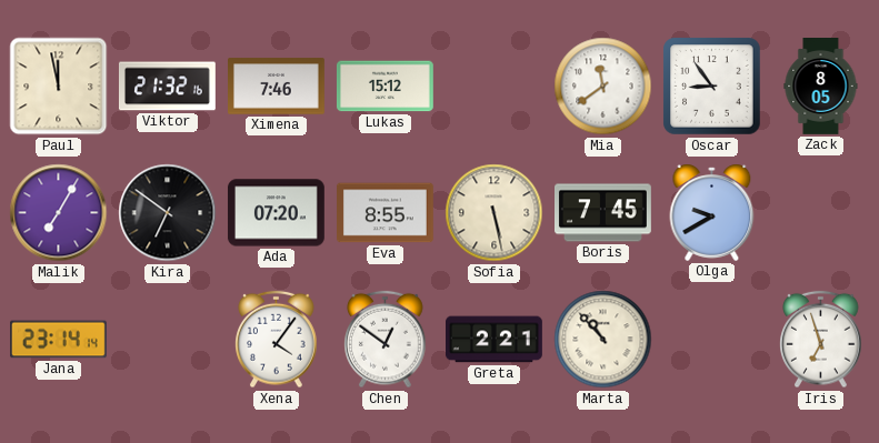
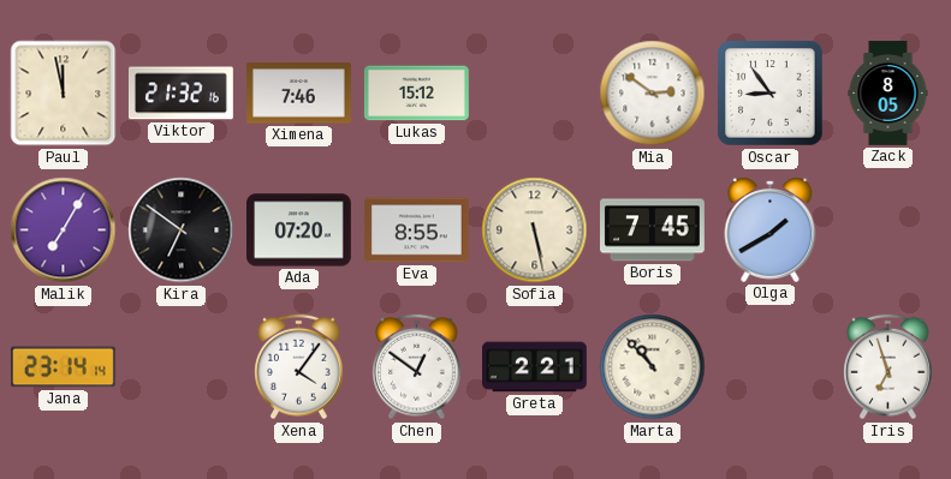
Mia: 11:39 -> 2:51 (653, 94)
Olga: 9:40 -> 1:40 (771, 229)
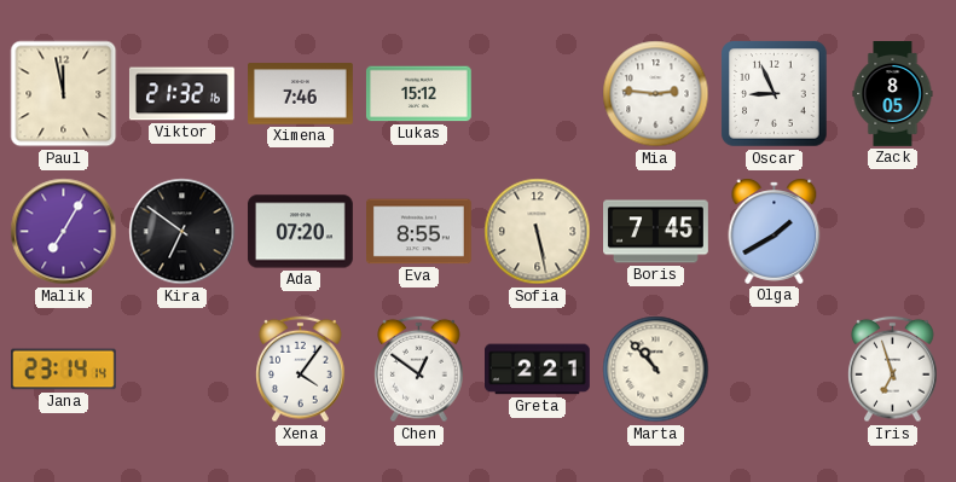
Mia: 2:51 -> 2:46 (656, 94)
Oscar: 8:54 -> 8:56 (775, 94)
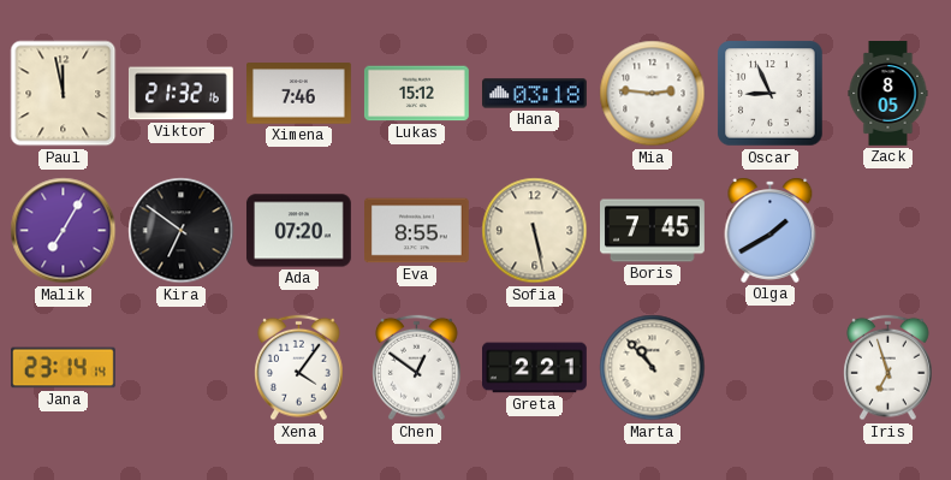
Hana: none -> 03:18 (535, 94)
